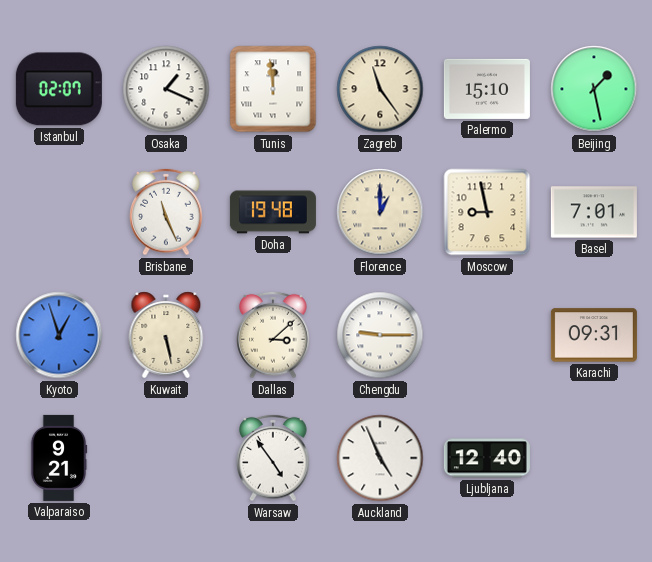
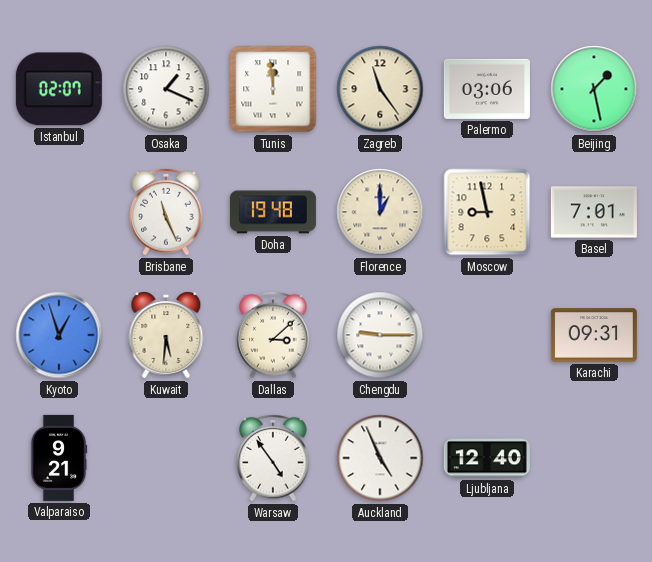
Palermo: 15:10 -> 03:06 (487, 89)
Kuwait: 5:28 -> 5:31 (166, 335)
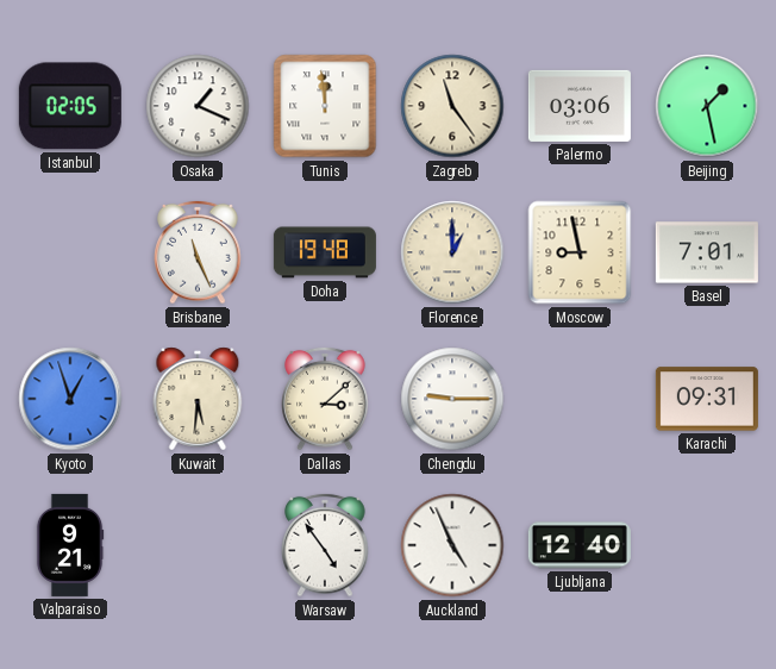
Istanbul: 02:07 -> 02:05 (70, 106)
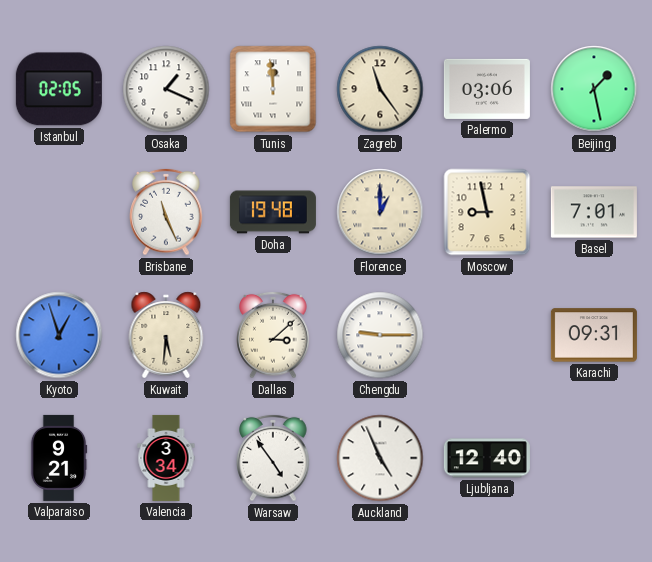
Valencia: none -> 3:34 (166, 458)
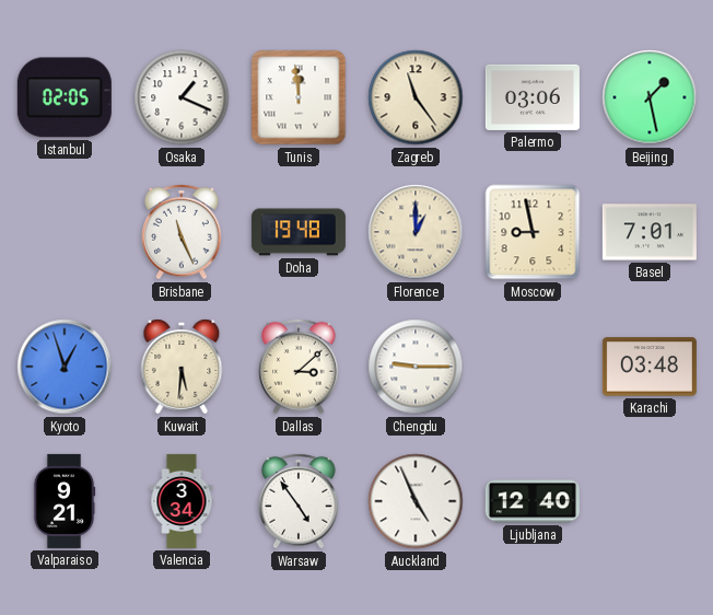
Karachi: 09:31 -> 03:48 (650, 367)
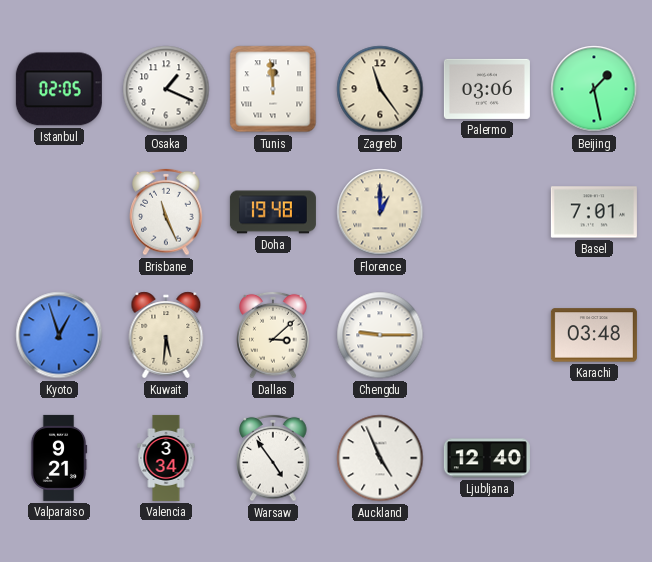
Moscow: 8:58 -> none (533, 232)
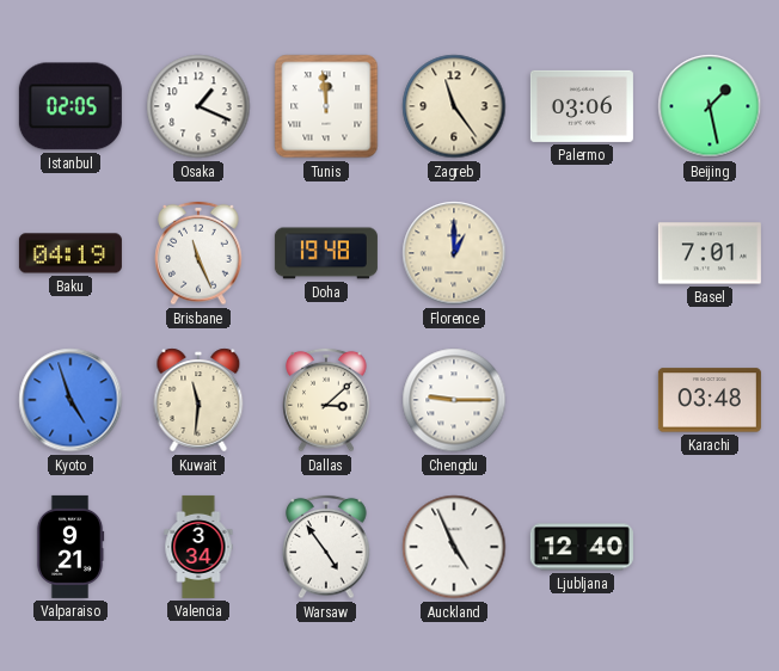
Baku: none -> 04:19 (70, 253)
Kyoto: 12:57 -> 4:57 (70, 400)
Kuwait: 5:31 -> 11:31 (198, 400)
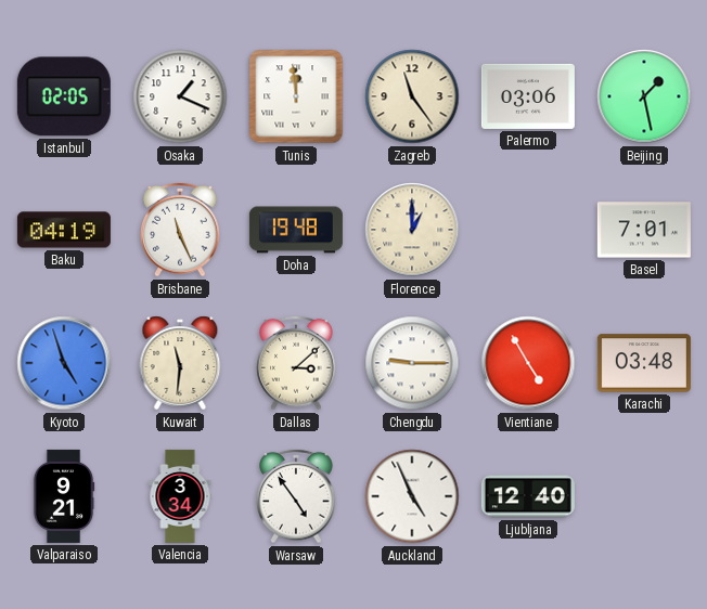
Vientiane: none -> 4:55 (528, 363)
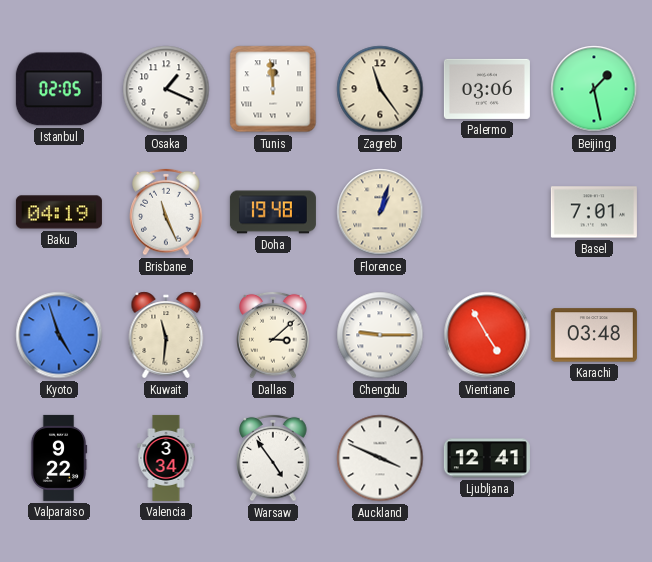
Florence: 1:00 -> 1:03 (380, 212)
Valparaiso: 9:21 -> 9:22 (59, 458)
Auckland: 4:56 -> 3:49 (380, 458)
Ljubljana: 12:40 -> 12:41 (487, 458)
